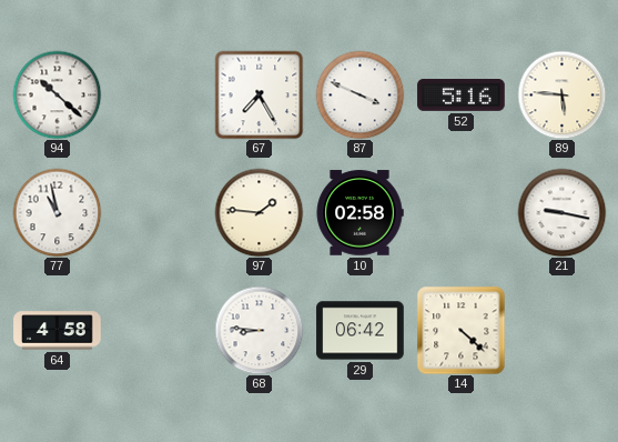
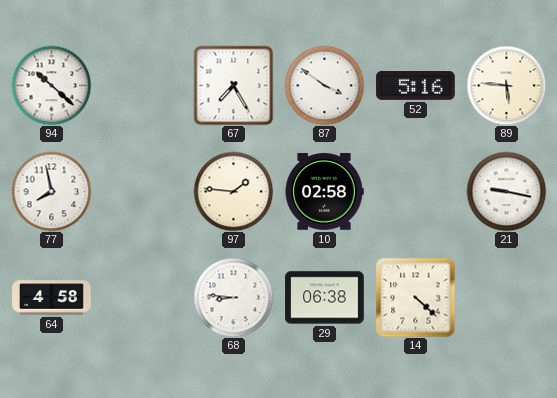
87: 3:49 -> 3:51 (324, 85)
77: 10:58 -> 7:58 (51, 191)
29: 06:42 -> 06:38 (325, 298)
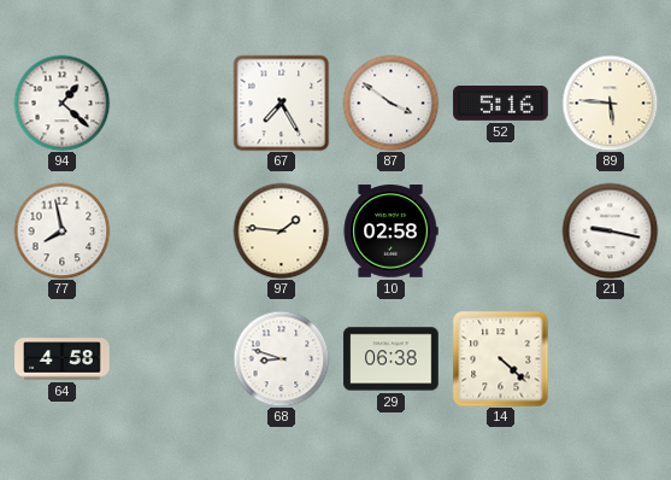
94: 10:22 -> 1:22 (61, 103)
68: 8:46 -> 8:48 (281, 358)
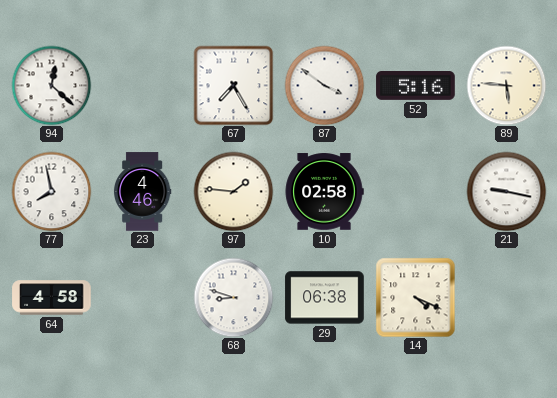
94: 1:22 -> 12:22 (51, 85)
23: none -> 4:46 (142, 192)
14: 4:22 -> 4:19 (415, 297)
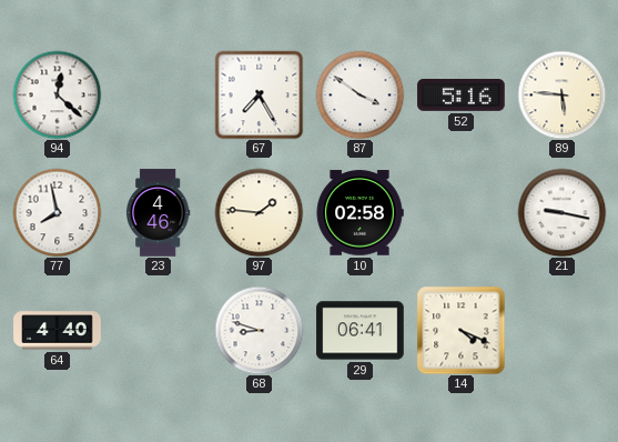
64: 4:58 -> 4:40 (58, 331)
29: 06:38 -> 06:41 (361, 331)
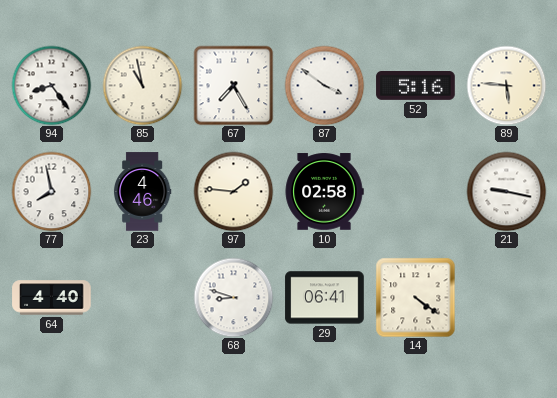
94: 12:22 -> 8:24 (51, 85)
85: none -> 10:58 (142, 85)
14: 4:19 -> 4:21 (415, 297)
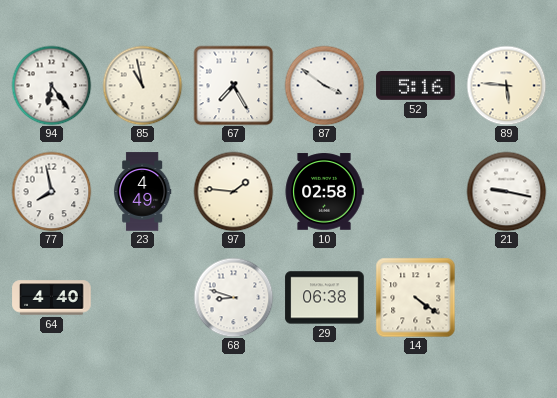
94: 8:24 -> 6:24 (51, 85)
23: 4:46 -> 4:49 (142, 192)
29: 06:41 -> 06:38 (325, 298)
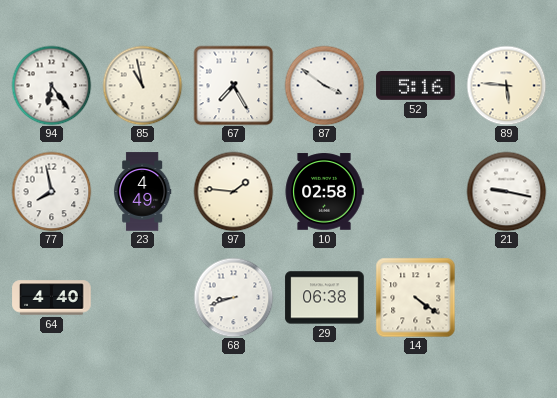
68: 8:48 -> 8:42 (233, 297)
